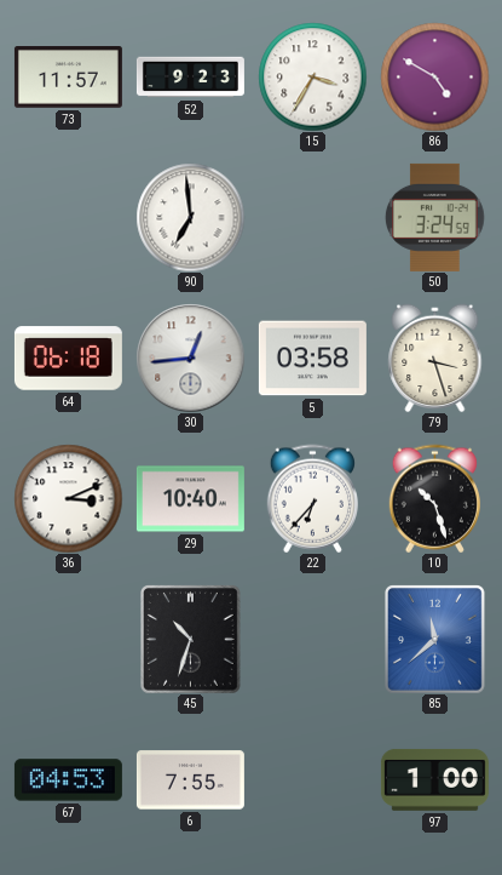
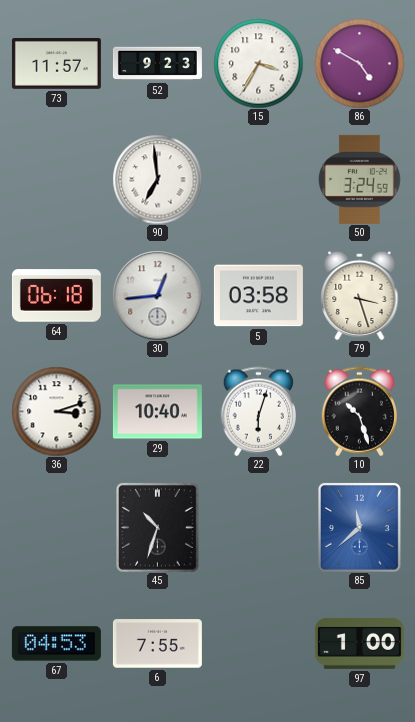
36: 3:11 -> 3:12 (56, 411)
22: 6:37 -> 6:03 (258, 411)
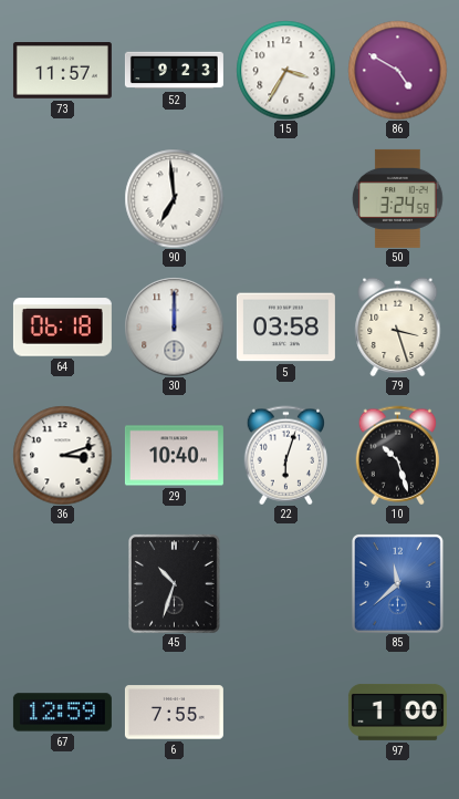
30: 12:44 -> 12:00 (174, 326)
67: 04:53 -> 12:59 (62, 713)
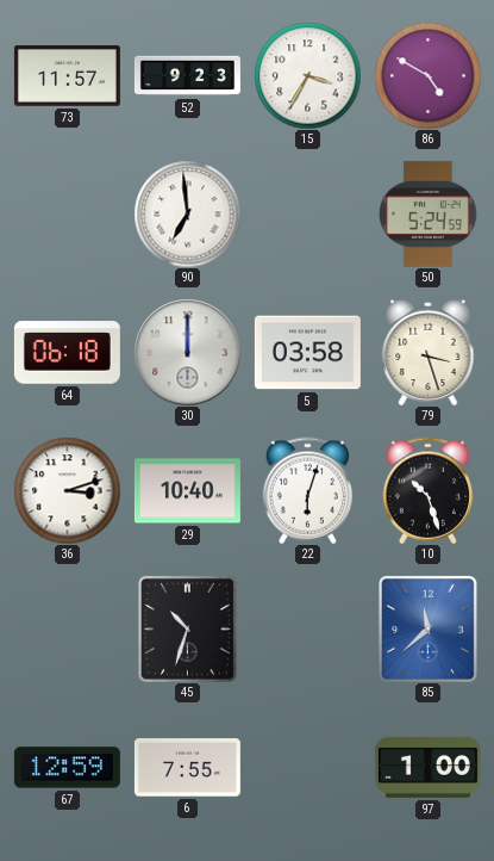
50: 3:24 -> 5:24 (427, 213)
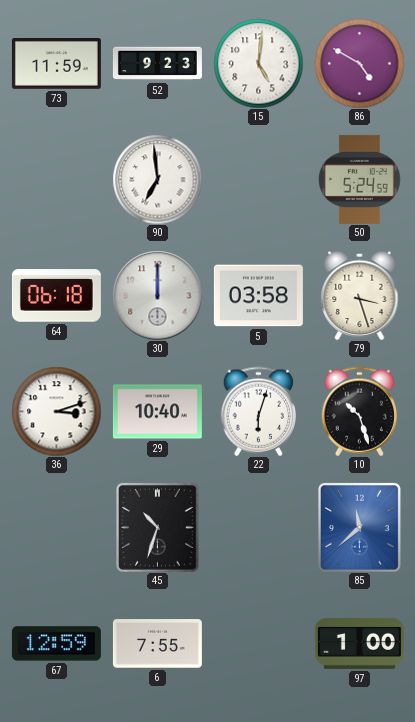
73: 11:57 -> 11:59 (56, 64)
15: 3:35 -> 5:01 (258, 63)
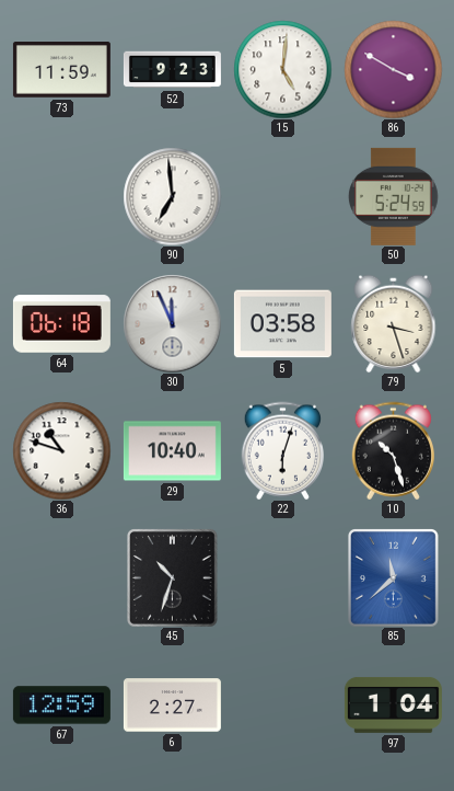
86: 4:50 -> 3:50 (393, 69)
30: 12:00 -> 11:56 (172, 323)
36: 3:12 -> 10:48 (61, 450)
6: 7:55 -> 2:27 (172, 706)
97: 1:00 -> 1:04 (393, 704)
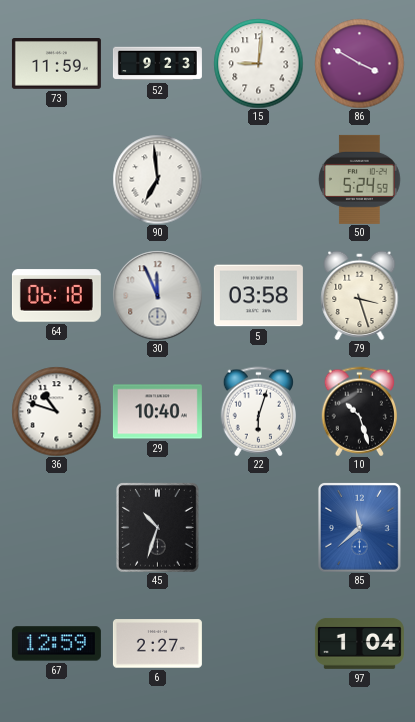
15: 5:01 -> 9:01 (258, 63)
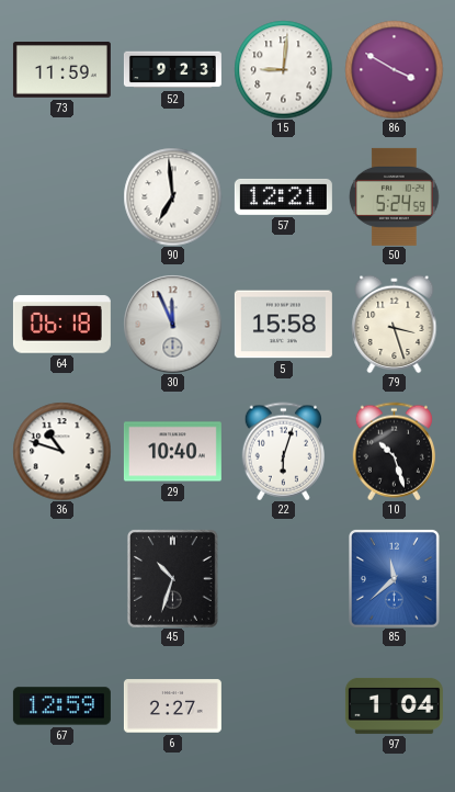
57: none -> 12:21 (283, 196)
5: 03:58 -> 15:58 (283, 325)
